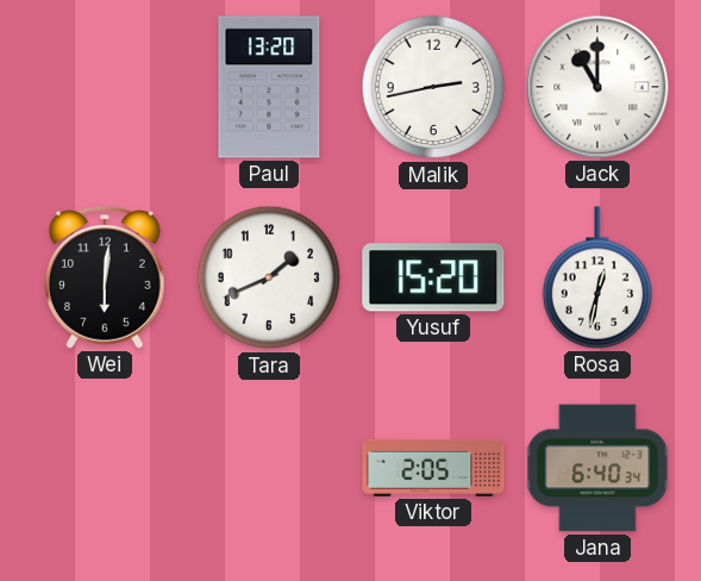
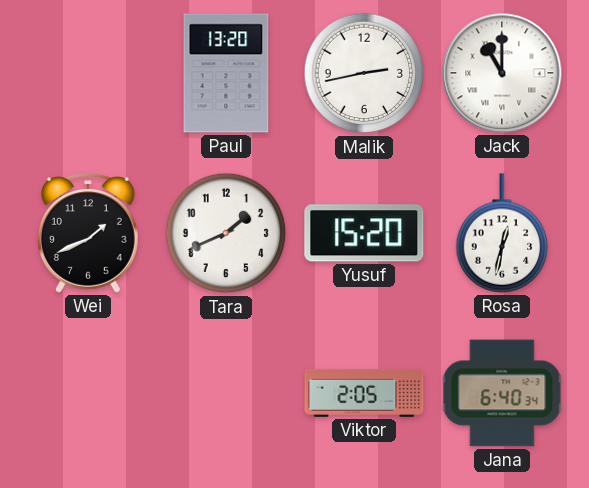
Wei: 6:01 -> 1:41 (89, 233)
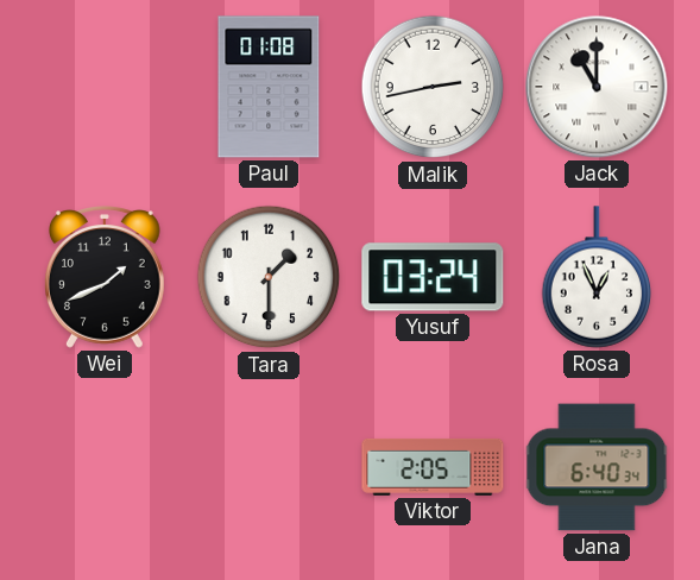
Paul: 13:20 -> 01:08 (269, 87)
Tara: 1:41 -> 1:30 (269, 277)
Yusuf: 15:20 -> 03:24 (433, 277)
Rosa: 12:32 -> 12:56 (597, 277)
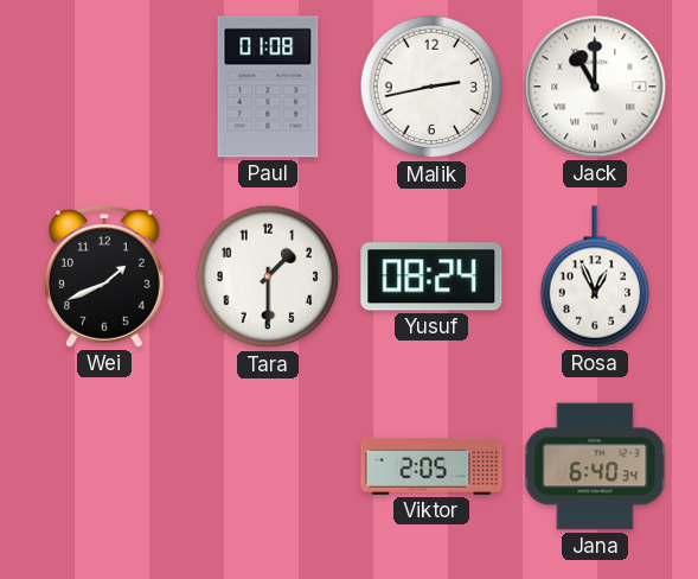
Yusuf: 03:24 -> 08:24 (431, 276)
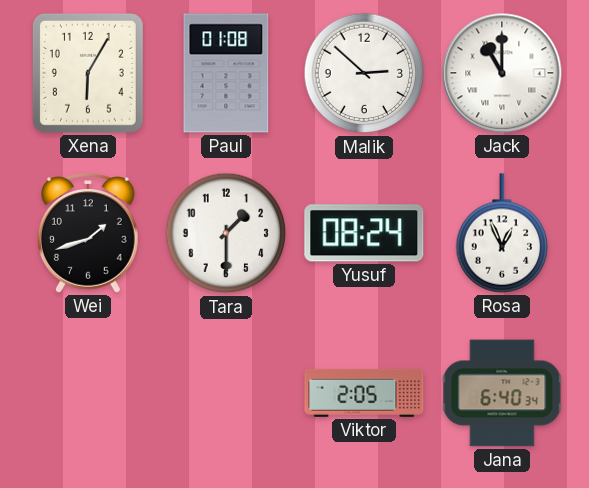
Xena: none -> 6:05 (88, 73)
Malik: 2:43 -> 2:52 (364, 73)
Wei: 1:41 -> 1:42 (89, 233)
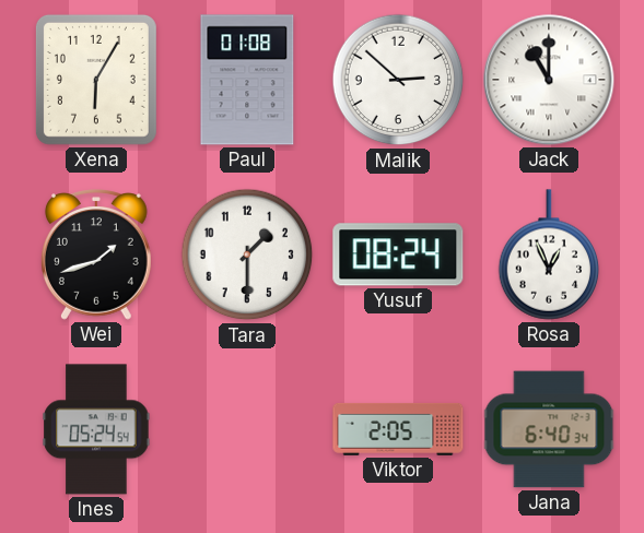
Ines: none -> 05:24 (96, 429)
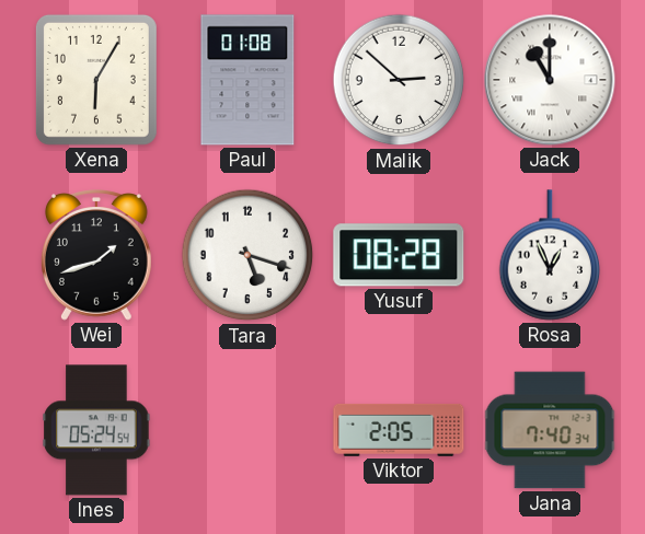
Tara: 1:30 -> 5:18 (247, 255)
Yusuf: 08:24 -> 08:28 (399, 255)
Jana: 6:40 -> 7:40 (550, 430)
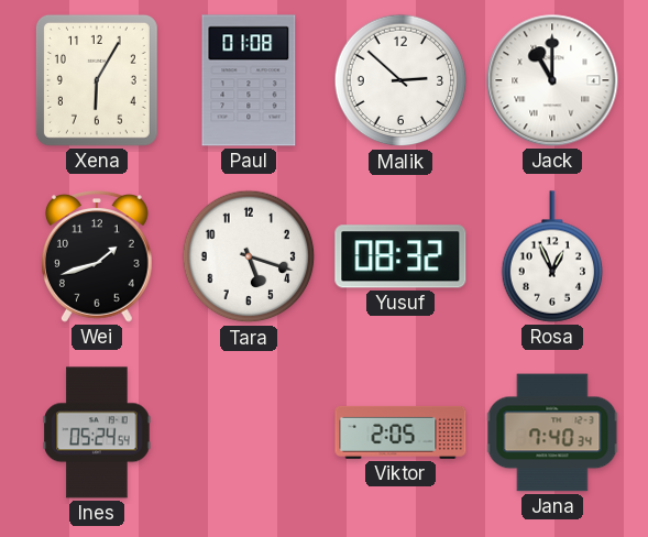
Yusuf: 08:28 -> 08:32 (400, 256)
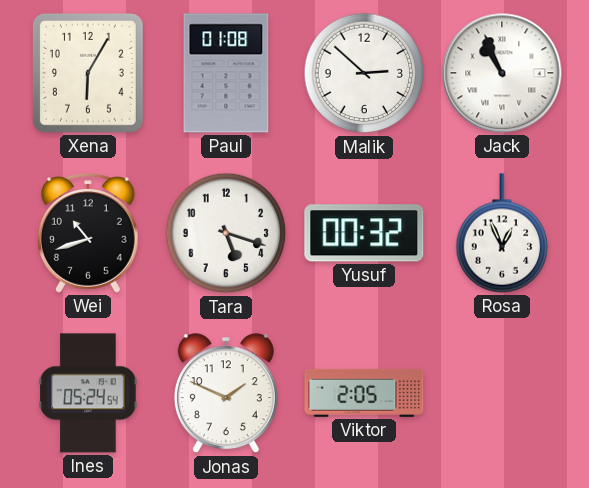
Jack: 11:00 -> 10:56 (502, 73)
Wei: 1:42 -> 10:42 (89, 233)
Yusuf: 08:32 -> 00:32 (364, 233)
Jonas: none -> 1:49 (226, 394)
Jana: 7:40 -> none (552, 432)
